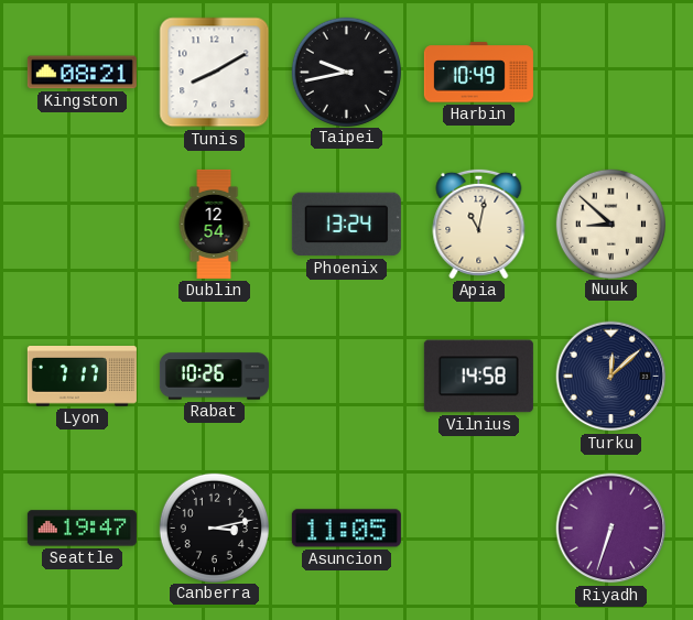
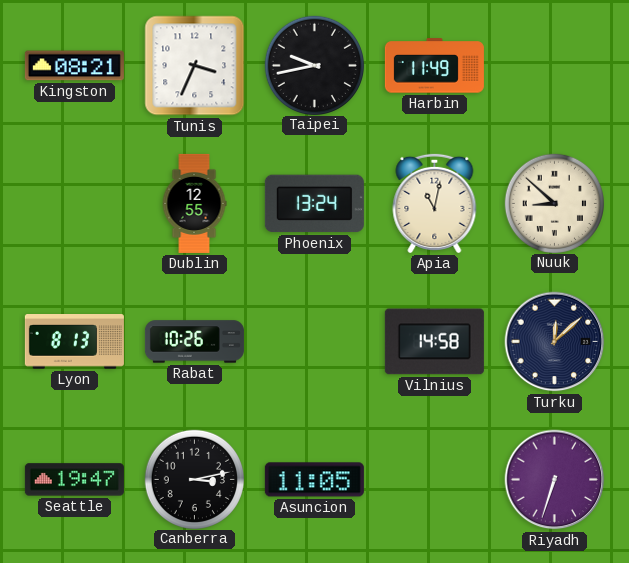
Tunis: 8:10 -> 3:34 (195, 66)
Harbin: 10:49 -> 11:49 (434, 66)
Dublin: 12:54 -> 12:55 (194, 203)
Lyon: 7:17 -> 8:13 (74, 342)
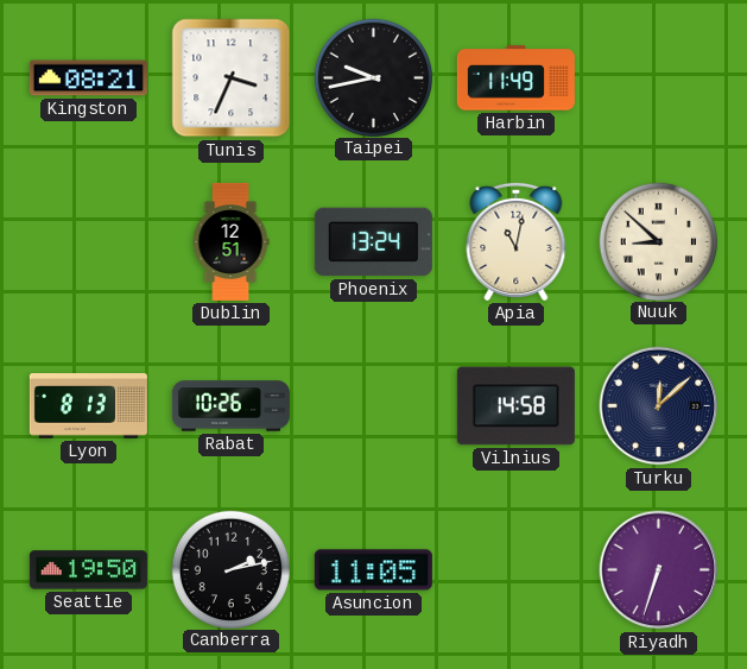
Dublin: 12:55 -> 12:51 (230, 241)
Seattle: 19:47 -> 19:50 (88, 570)
Canberra: 3:13 -> 2:13 (230, 569)
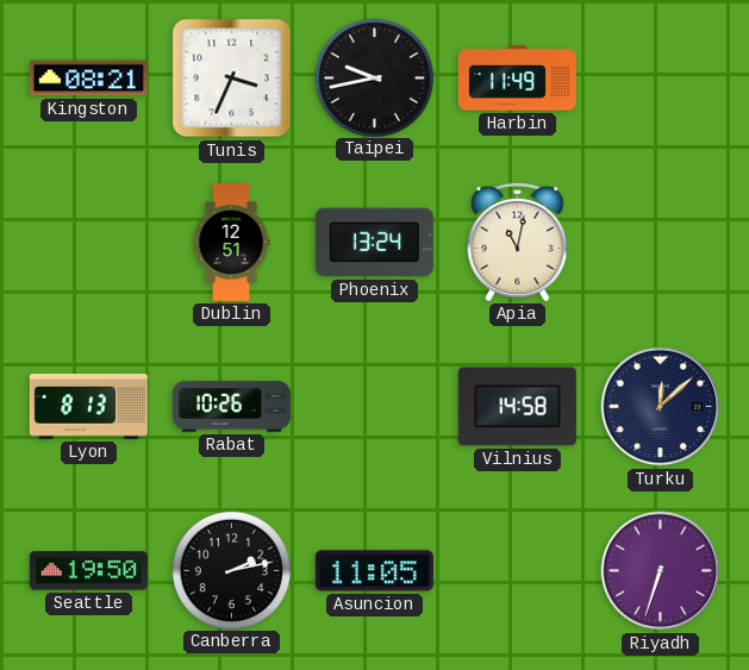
Nuuk: 8:52 -> none (658, 241)
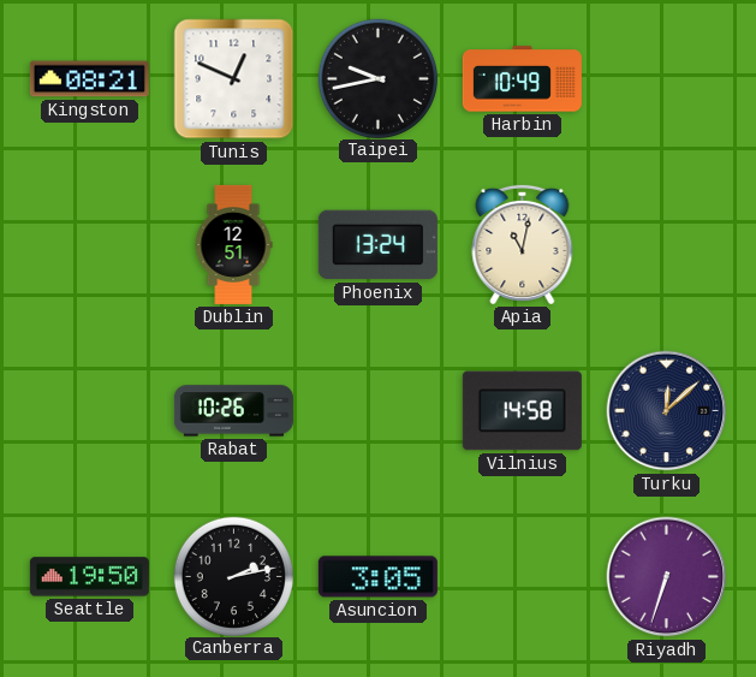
Tunis: 3:34 -> 12:49 (234, 79)
Harbin: 11:49 -> 10:49 (522, 79)
Lyon: 8:13 -> none (88, 407)
Asuncion: 11:05 -> 3:05 (377, 577)
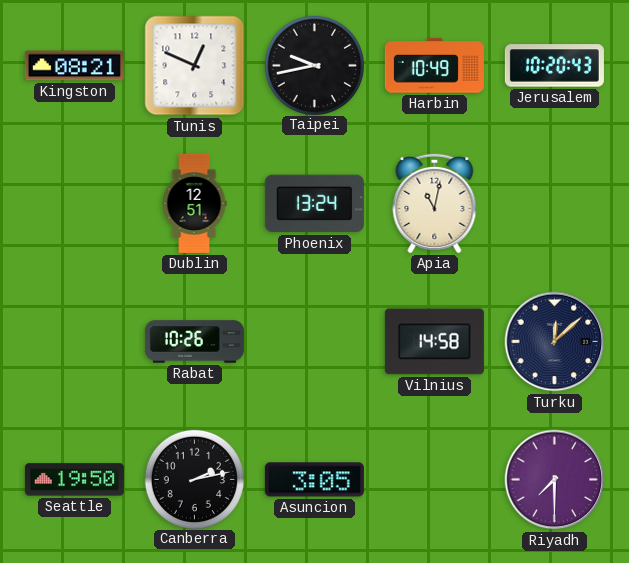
Jerusalem: none -> 10:20 (554, 66)
Riyadh: 6:33 -> 7:30 (555, 480)
